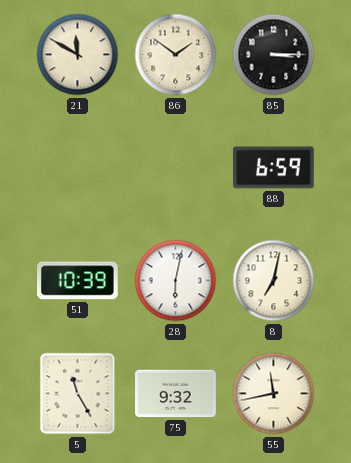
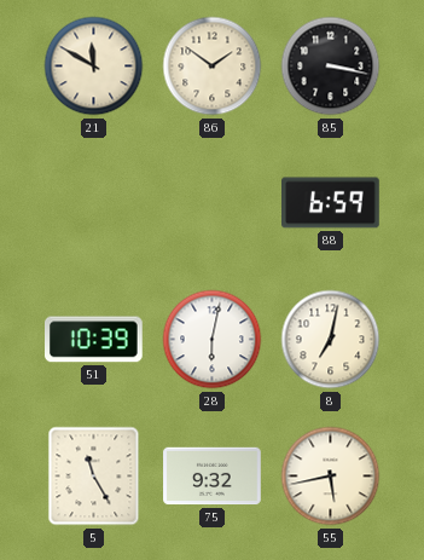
85: 3:15 -> 3:17 (331, 67)
55: 11:43 -> 5:43 (331, 477)
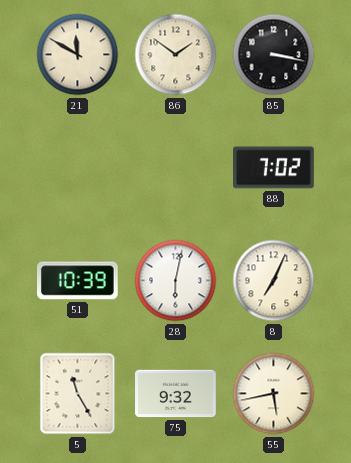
88: 6:59 -> 7:02 (274, 168)
8: 7:02 -> 7:04 (274, 281)
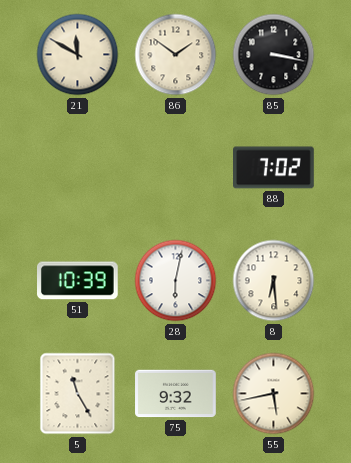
8: 7:04 -> 6:29 (274, 281)
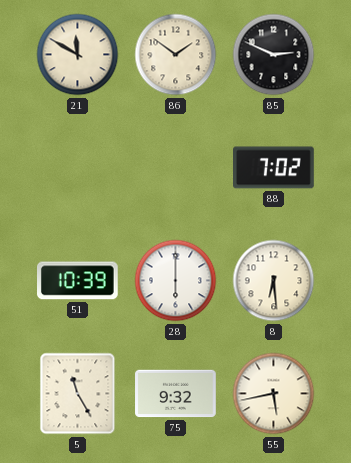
85: 3:17 -> 2:49 (274, 55)
28: 6:02 -> 6:00 (176, 281)
